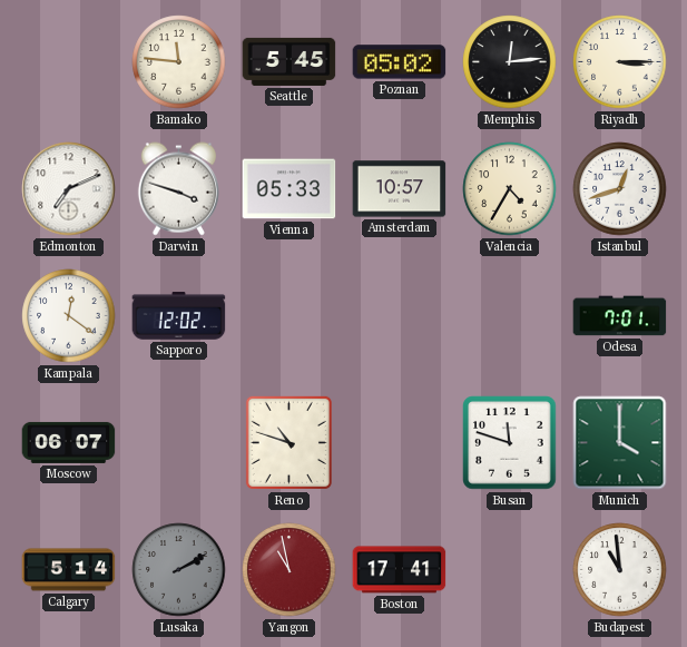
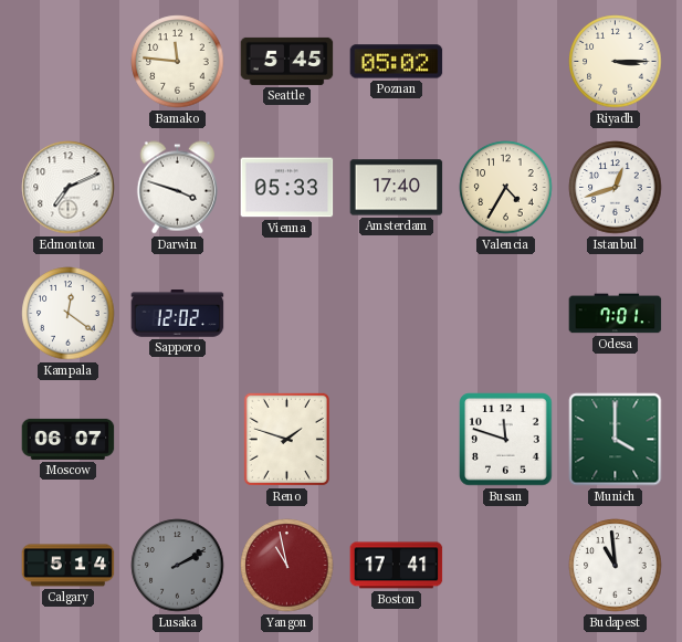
Memphis: 12:14 -> none (510, 62)
Amsterdam: 10:57 -> 17:40 (397, 188)
Reno: 10:48 -> 1:48 (286, 439)
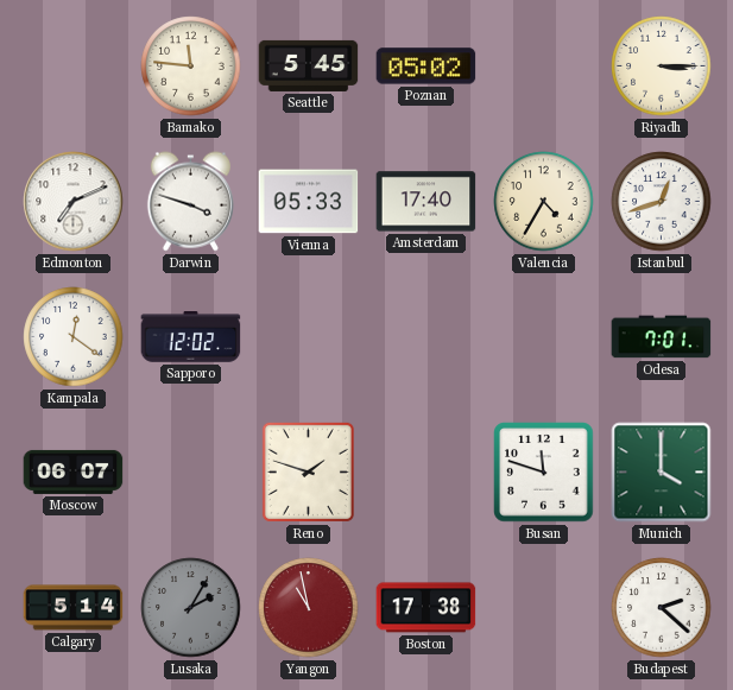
Lusaka: 2:10 -> 2:05 (191, 608)
Boston: 17:41 -> 17:38 (426, 608)
Budapest: 10:59 -> 2:22 (662, 608)
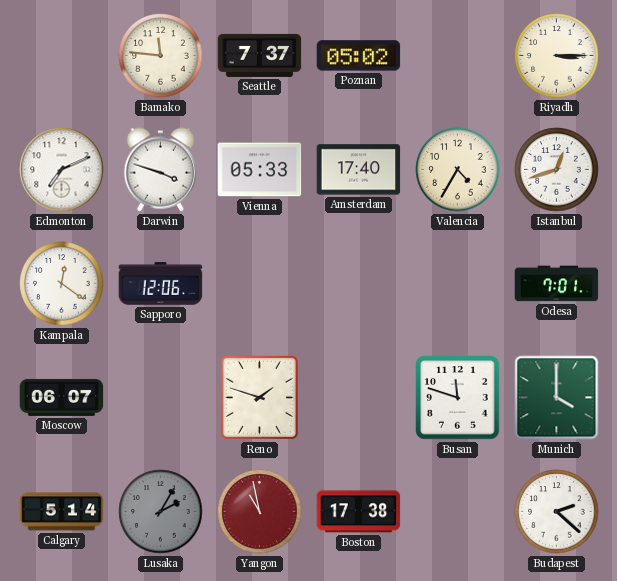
Seattle: 5:45 -> 7:37 (260, 55)
Sapporo: 12:02 -> 12:06 (161, 284)
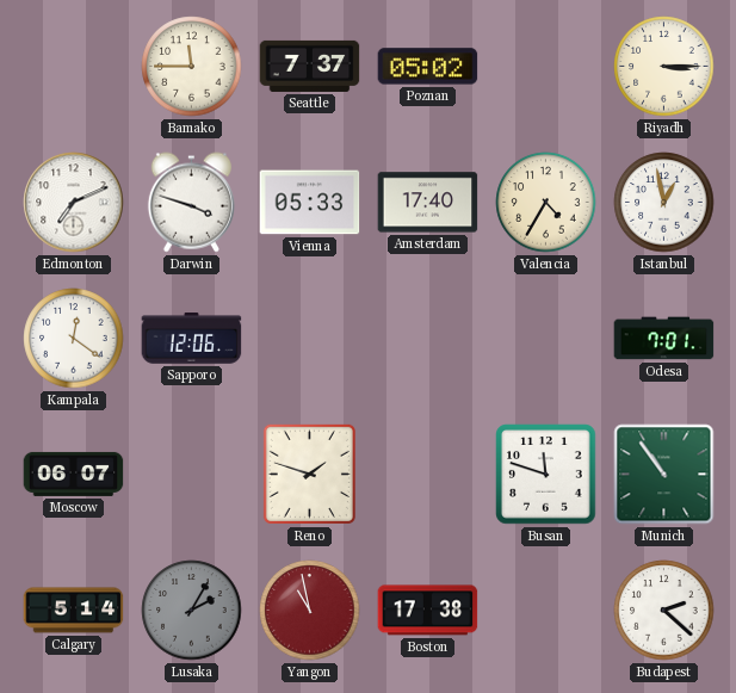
Bamako: 11:46 -> 11:45 (192, 67)
Istanbul: 12:42 -> 12:58 (664, 203)
Munich: 4:00 -> 10:54 (664, 475)
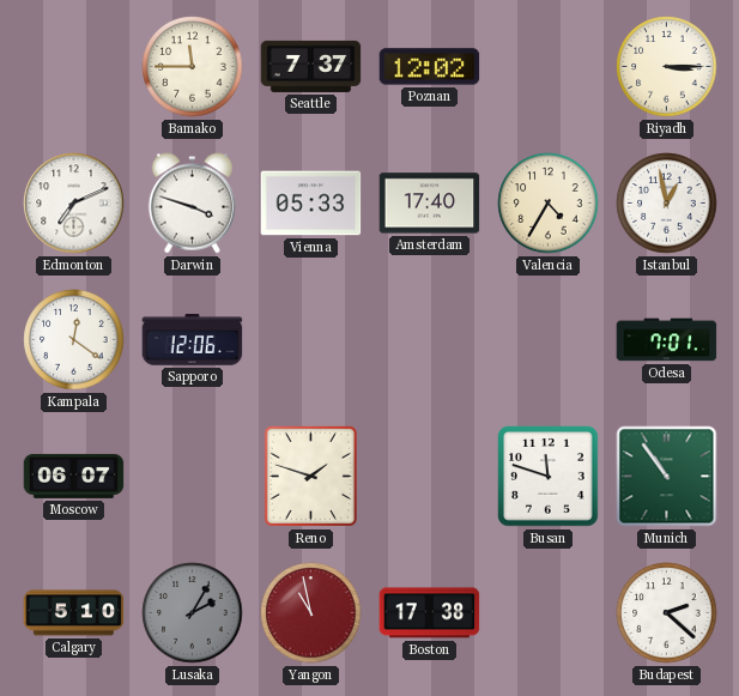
Poznan: 05:02 -> 12:02 (430, 67)
Calgary: 5:14 -> 5:10 (74, 613)
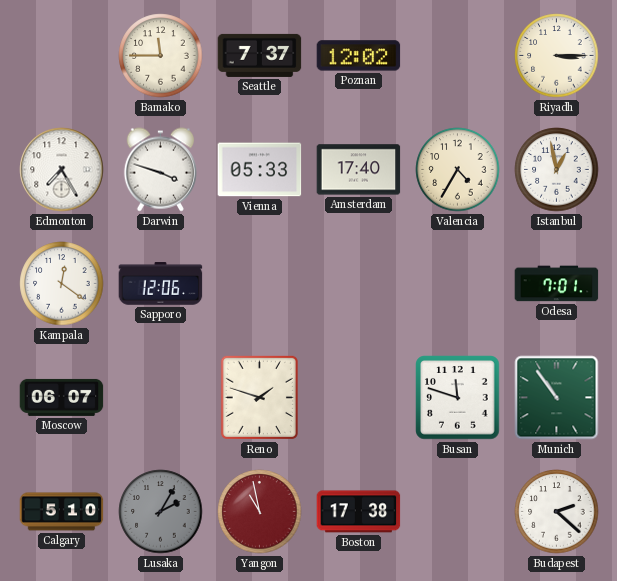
Edmonton: 7:11 -> 7:25 (62, 170)
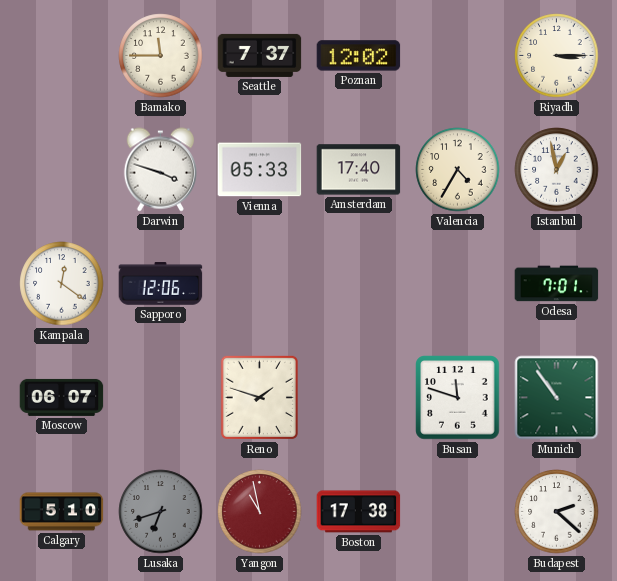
Edmonton: 7:25 -> none (62, 170)
Lusaka: 2:05 -> 6:42 (161, 512)
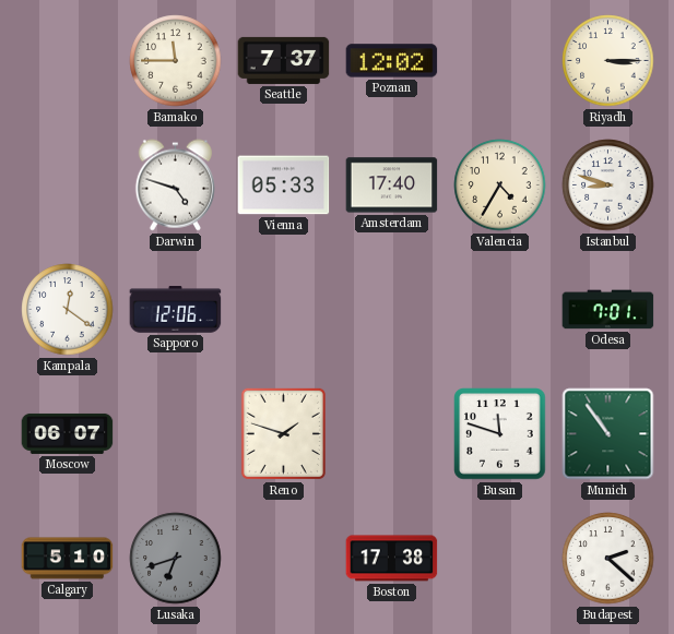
Darwin: 3:48 -> 4:48 (175, 186)
Istanbul: 12:58 -> 8:48 (608, 186)
Yangon: 10:58 -> none (260, 512)
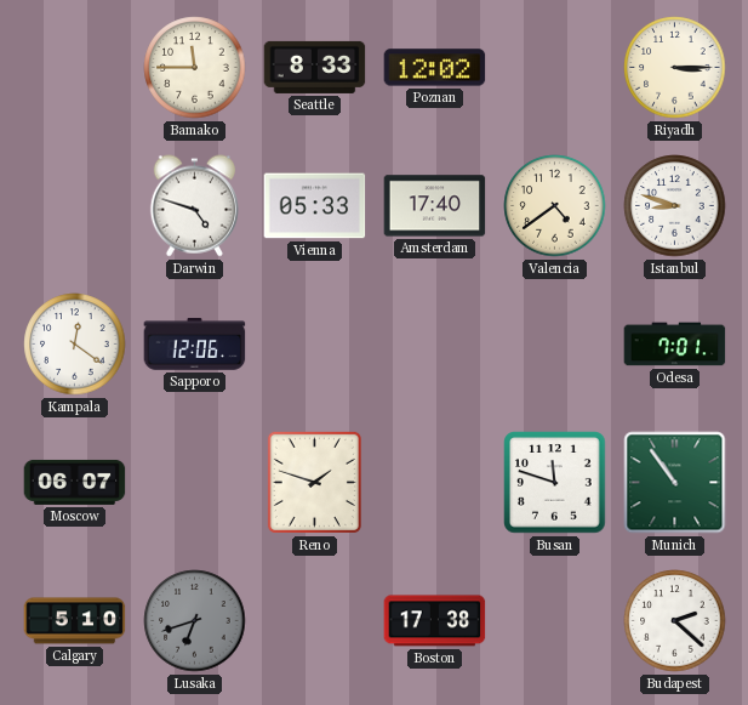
Seattle: 7:37 -> 8:33 (315, 67)
Valencia: 4:35 -> 4:39 (555, 206)
